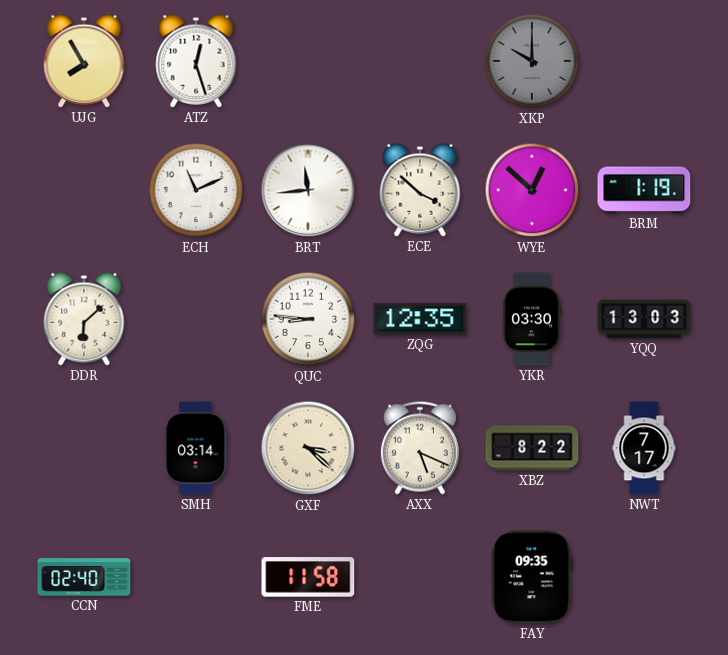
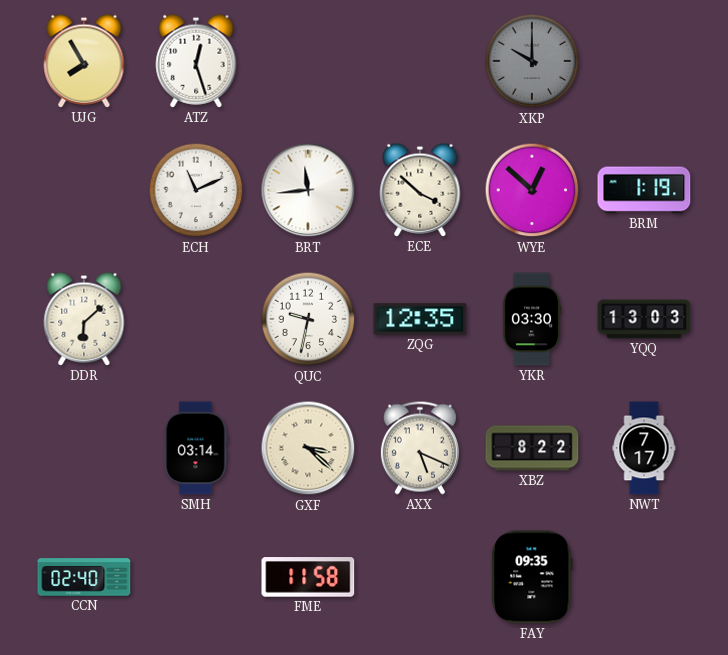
QUC: 8:46 -> 9:32 (308, 319)
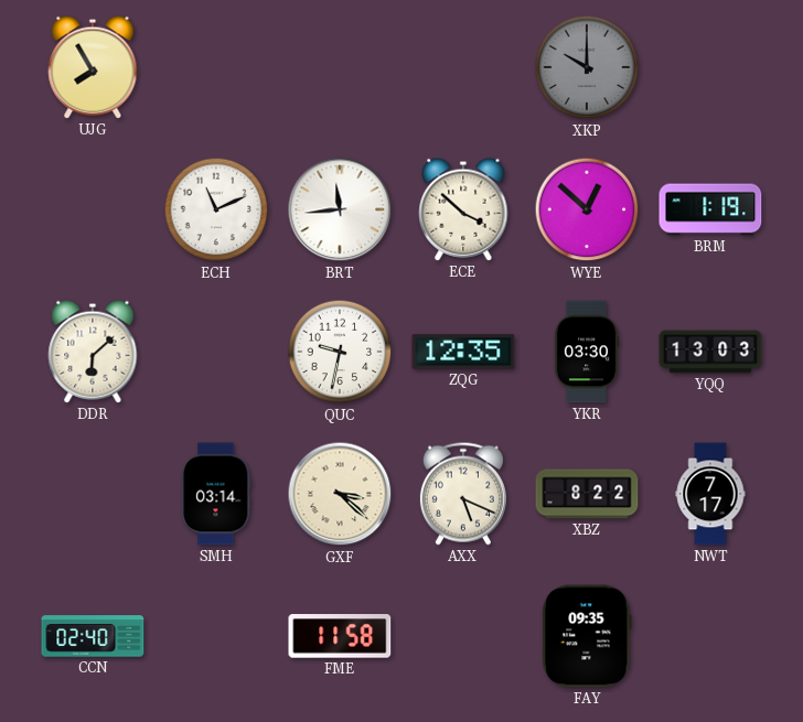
ATZ: 12:27 -> none (196, 61)
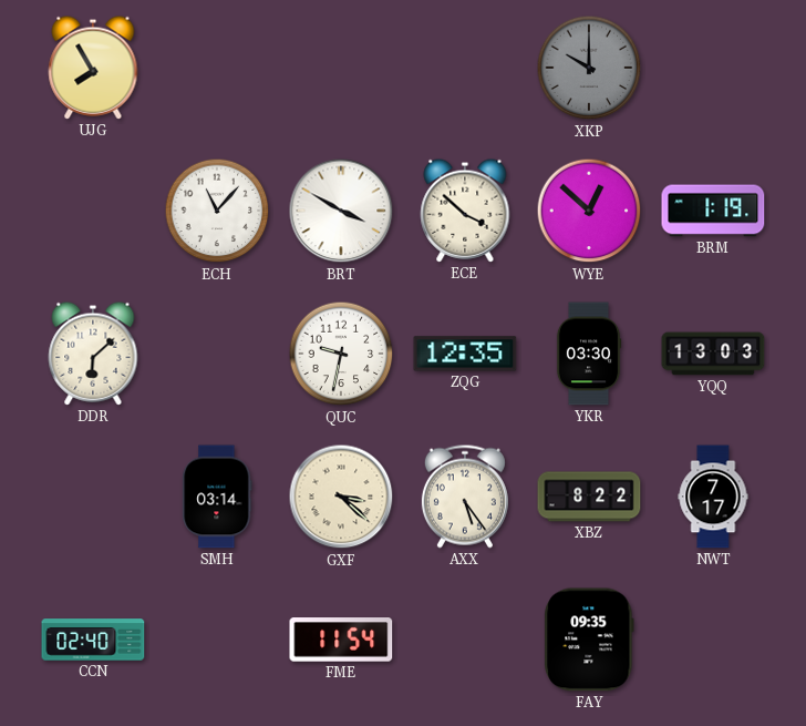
ECH: 11:11 -> 11:07 (217, 211)
BRT: 11:44 -> 3:50 (341, 211)
AXX: 5:19 -> 5:24 (465, 497)
FME: 11:58 -> 11:54 (341, 640)
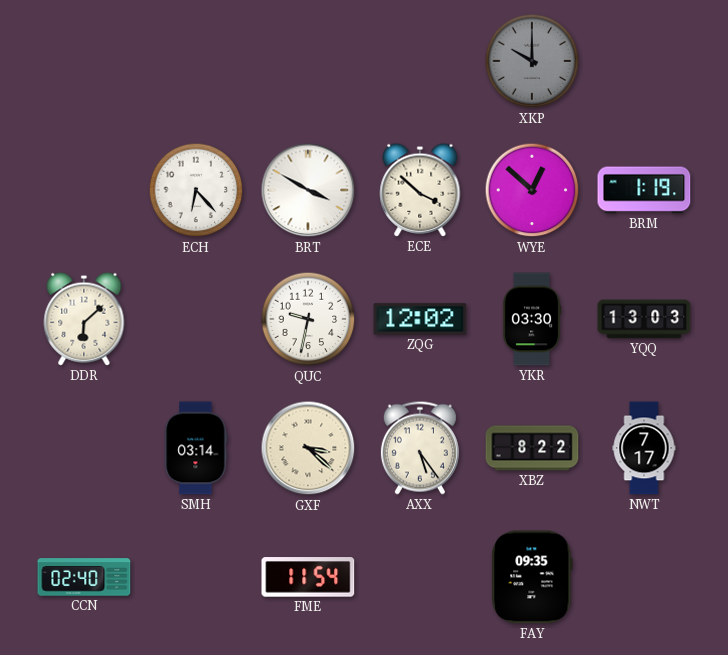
UJG: 7:55 -> none (93, 68)
ECH: 11:07 -> 6:23 (196, 190)
ZQG: 12:35 -> 12:02 (420, 319)
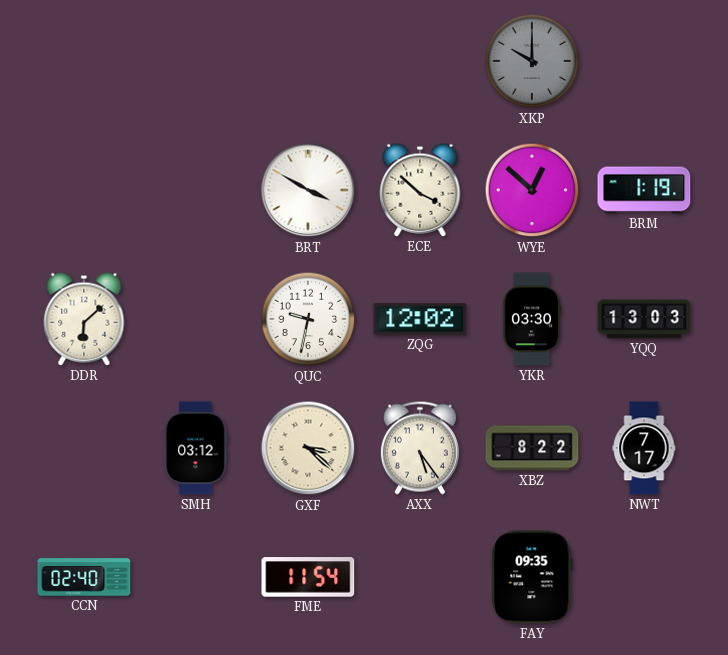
ECH: 6:23 -> none (196, 190)
SMH: 03:14 -> 03:12 (196, 448)
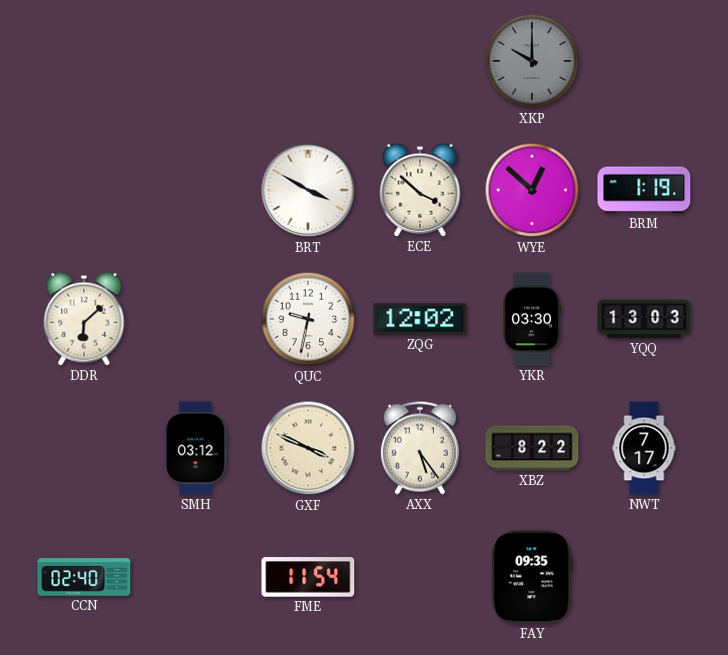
GXF: 3:22 -> 3:49 (308, 448)
